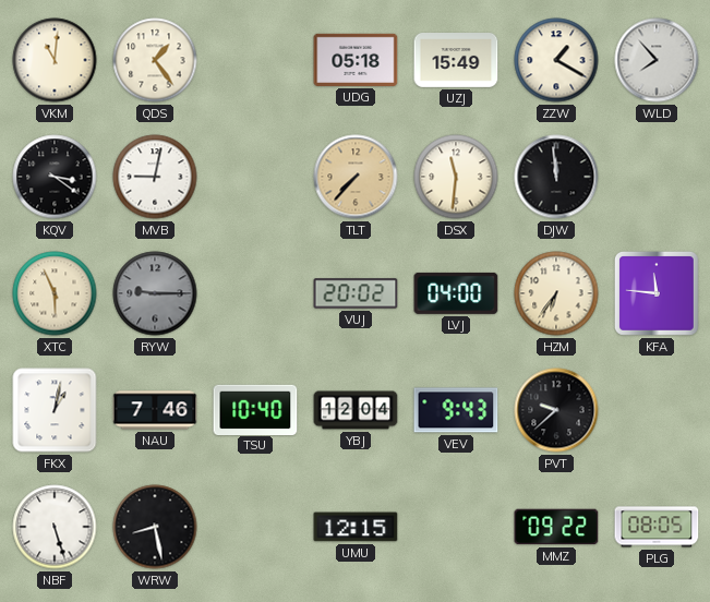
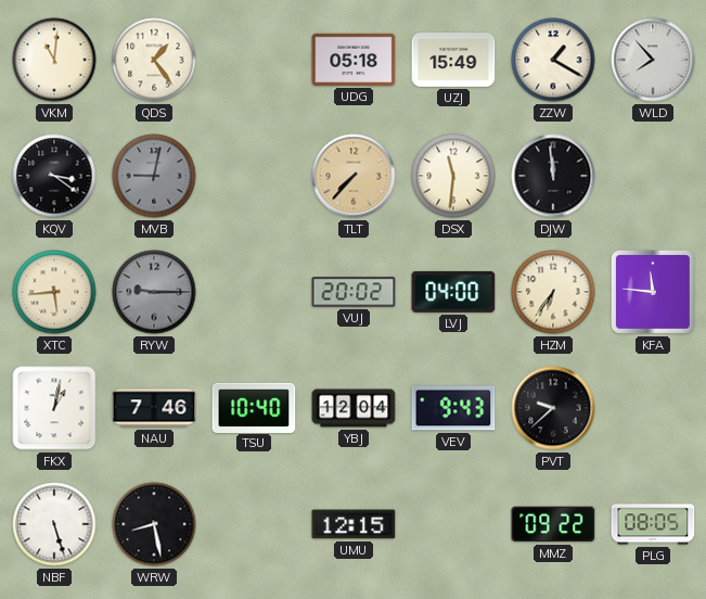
MVB dial: white -> grey (154, 176)
XTC: 5:56 -> 5:44 (54, 292)
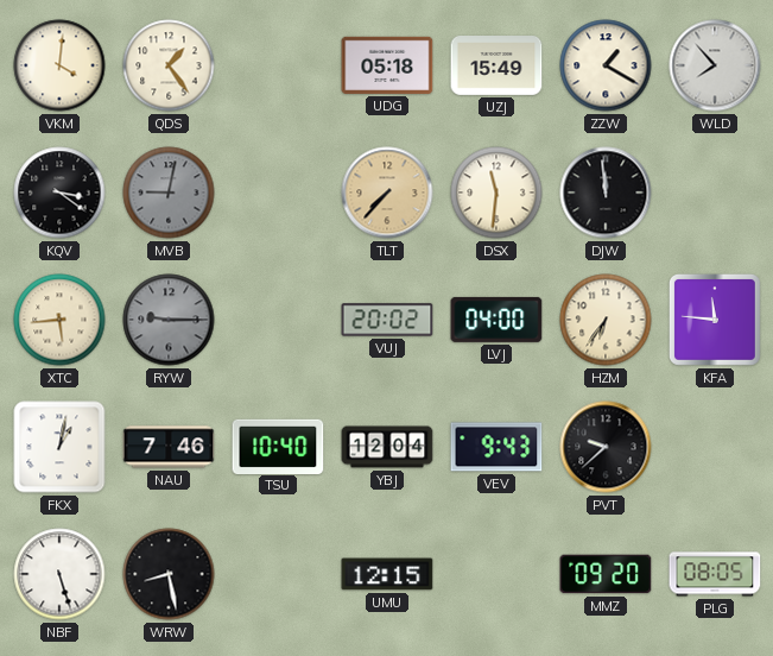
VKM: 11:01 -> 4:01 (59, 65)
MMZ: 09:22 -> 09:20 (606, 574)
